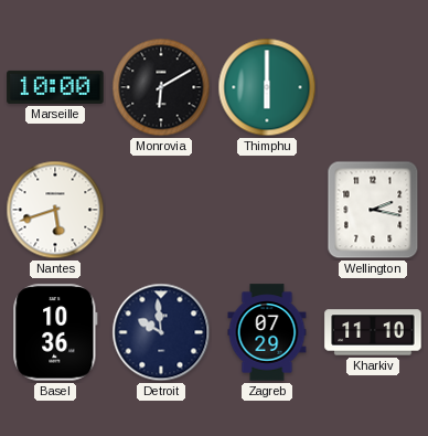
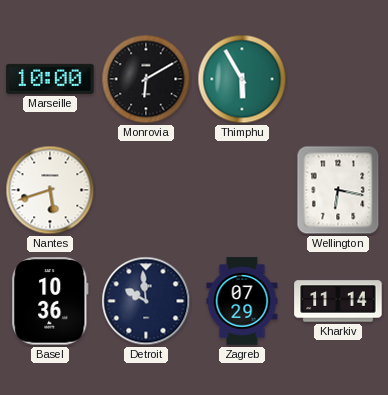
Thimphu: 6:00 -> 5:55 (242, 79)
Wellington: 2:17 -> 6:17 (338, 190)
Kharkiv: 11:10 -> 11:14 (338, 301)
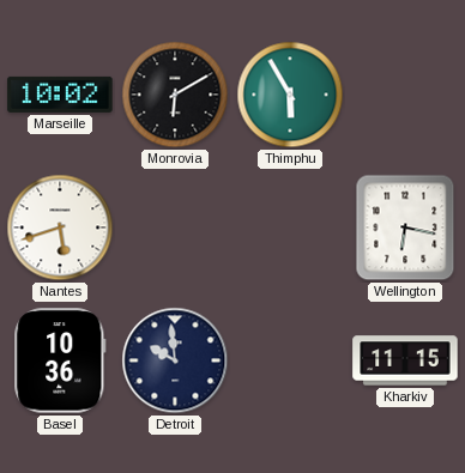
Marseille: 10:00 -> 10:02 (60, 95)
Zagreb: 07:29 -> none (242, 301)
Kharkiv: 11:14 -> 11:15 (405, 360)
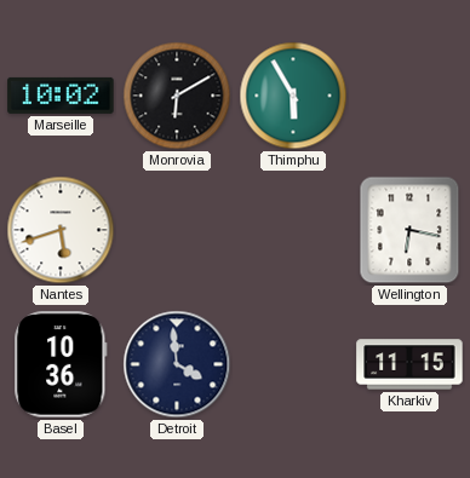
Detroit: 9:59 -> 3:59 (177, 364)
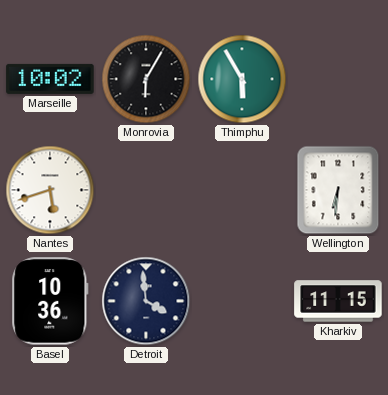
Monrovia: 6:10 -> 6:05 (146, 79)
Wellington: 6:17 -> 6:31 (338, 190)
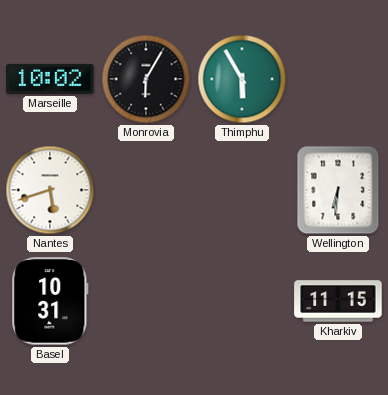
Basel: 10:36 -> 10:31 (50, 301)
Detroit: 3:59 -> none (146, 301)
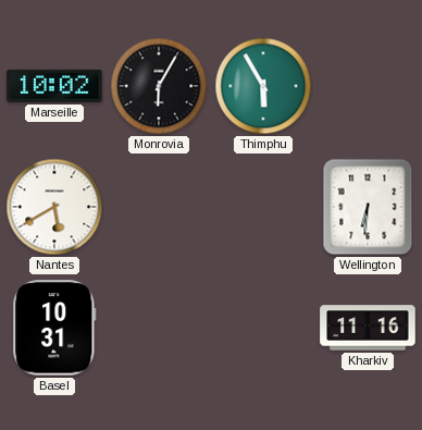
Nantes: 5:42 -> 5:40 (54, 207)
Kharkiv: 11:15 -> 11:16 (368, 328)
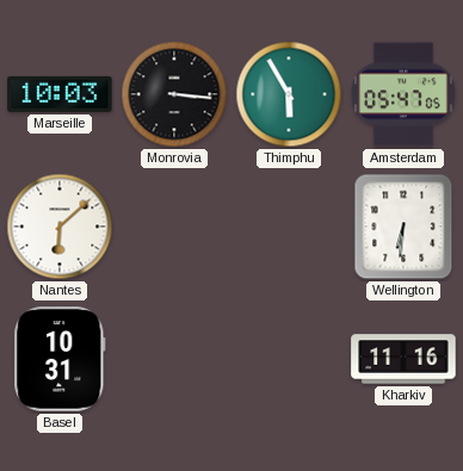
Marseille: 10:02 -> 10:03 (60, 94)
Monrovia: 6:05 -> 3:16 (174, 94)
Amsterdam: none -> 05:47 (403, 94)
Nantes: 5:40 -> 6:08 (60, 227)
